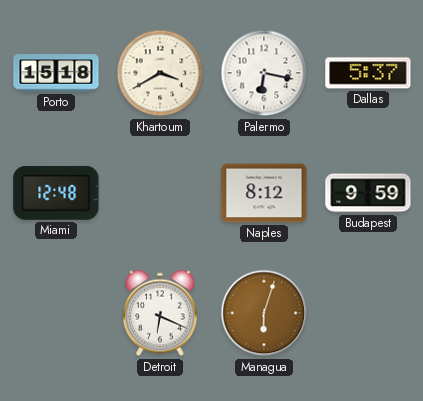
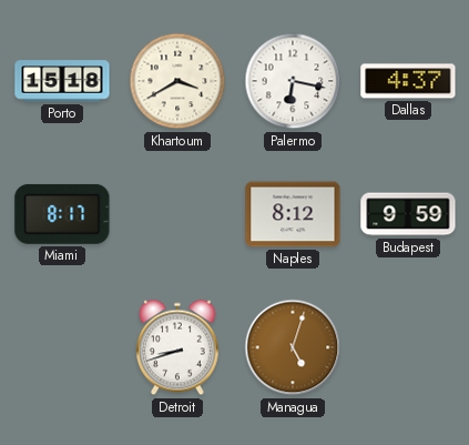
Dallas: 5:37 -> 4:37 (408, 81)
Miami: 12:48 -> 8:17 (62, 214)
Detroit: 6:19 -> 8:42 (179, 347)
Managua: 6:03 -> 5:03 (293, 347)
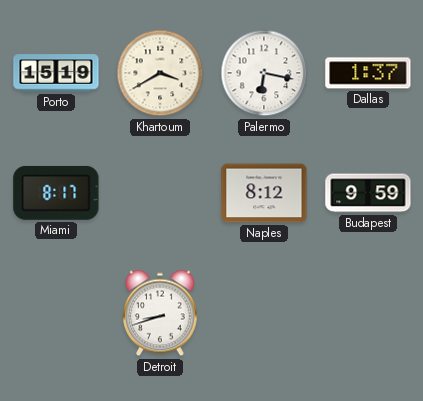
Porto: 15:18 -> 15:19 (56, 73)
Dallas: 4:37 -> 1:37 (368, 73)
Managua: 5:03 -> none (293, 347)
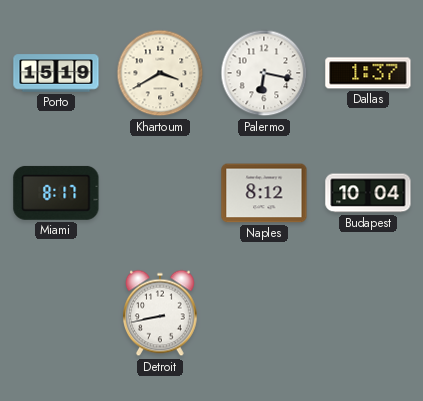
Budapest: 9:59 -> 10:04 (368, 193)
Detroit: 8:42 -> 8:43 (161, 313)
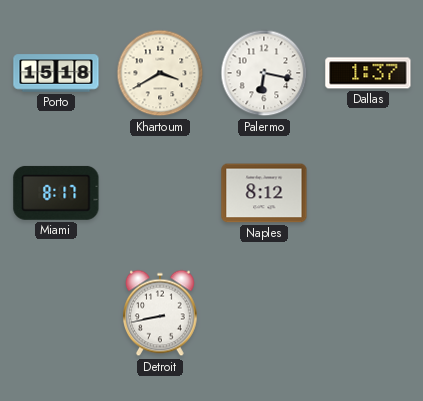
Porto: 15:19 -> 15:18 (56, 73)
Budapest: 10:04 -> none (368, 193)
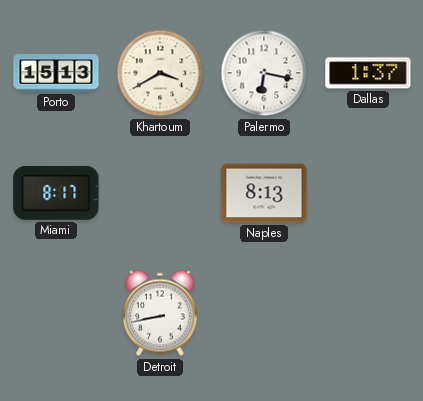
Porto: 15:18 -> 15:13 (56, 73)
Naples: 8:12 -> 8:13 (264, 193)
